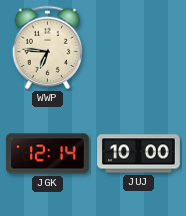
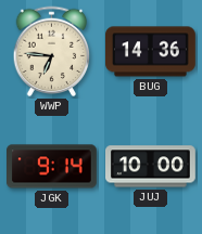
BUG: none -> 14:36 (151, 52)
JGK: 12:14 -> 9:14 (52, 167)
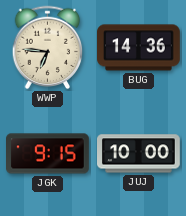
JGK: 9:14 -> 9:15 (48, 154)
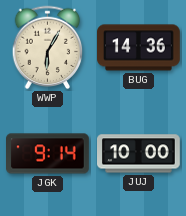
WWP: 6:46 -> 6:05 (48, 48)
JGK: 9:15 -> 9:14 (48, 154)
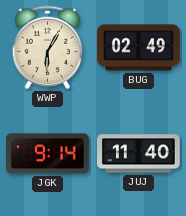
BUG: 14:36 -> 02:49 (139, 48)
JUJ: 10:00 -> 11:40 (139, 154)
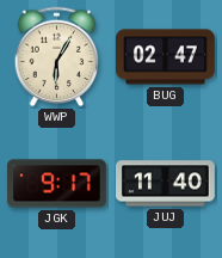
BUG: 02:49 -> 02:47 (166, 57)
JGK: 9:14 -> 9:17 (57, 184)
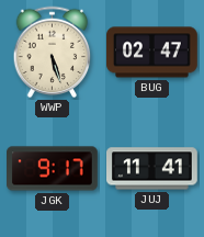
WWP: 6:05 -> 5:27 (53, 53)
JUJ: 11:40 -> 11:41 (152, 169)
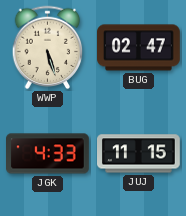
JGK: 9:17 -> 4:33 (48, 154)
JUJ: 11:41 -> 11:15 (139, 154)
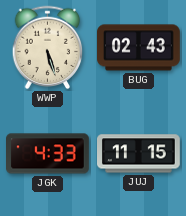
BUG: 02:47 -> 02:43 (139, 48)
